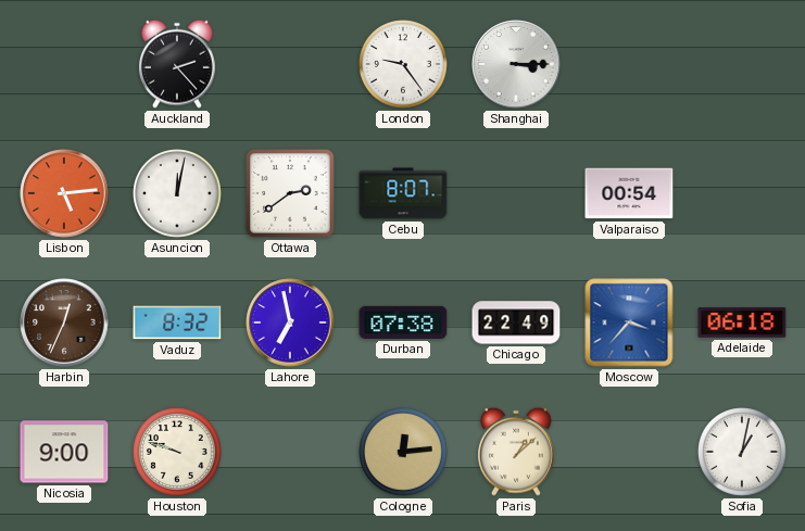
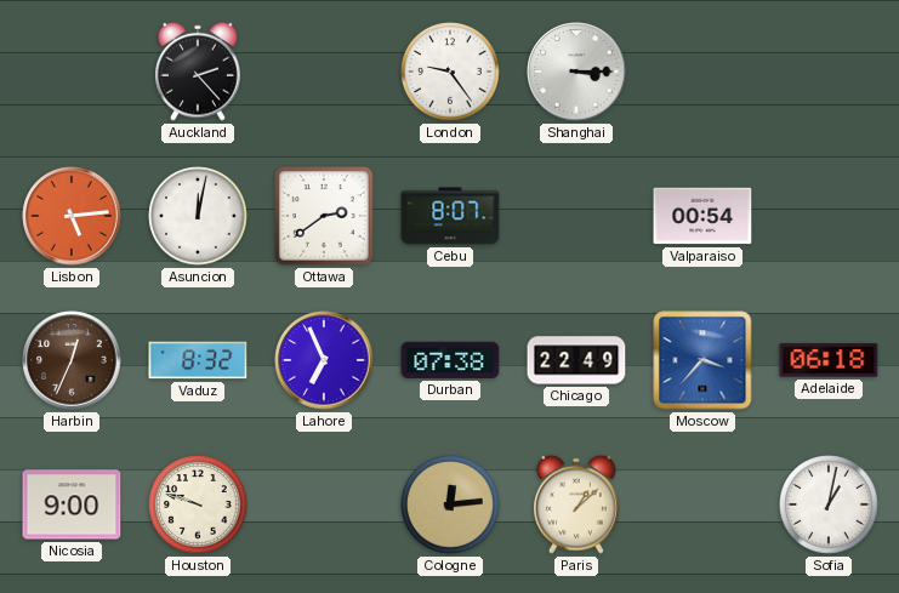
Lahore: 6:58 -> 6:56 (324, 360)
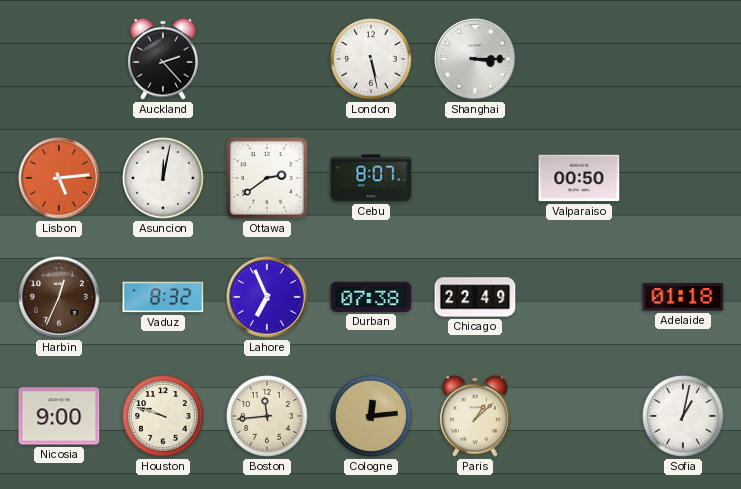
London: 9:24 -> 5:28 (371, 59)
Valparaiso: 00:54 -> 00:50 (579, 178)
Moscow: 3:37 -> none (702, 360)
Adelaide: 06:18 -> 01:18 (683, 297)
Boston: none -> 11:44 (267, 416)
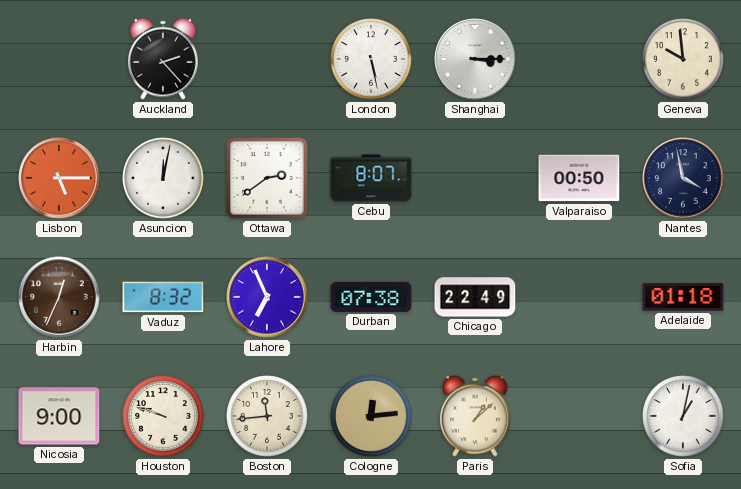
Geneva: none -> 9:59 (683, 59)
Lisbon: 5:14 -> 5:15 (59, 178)
Nantes: none -> 3:58 (683, 178)
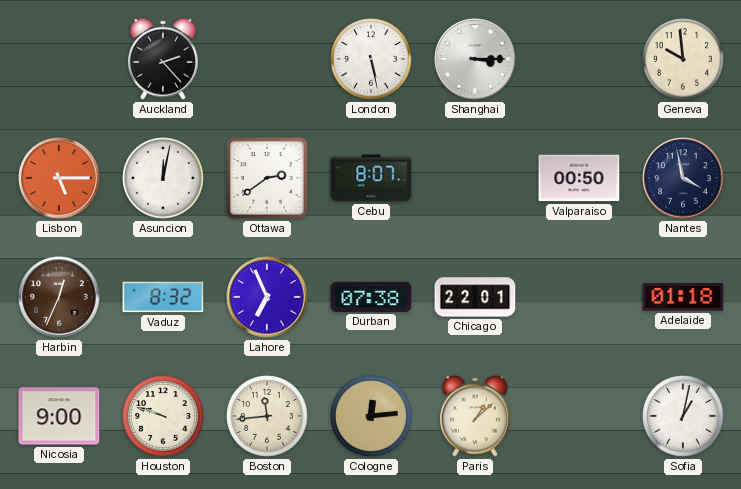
Chicago: 22:49 -> 22:01 (475, 297)
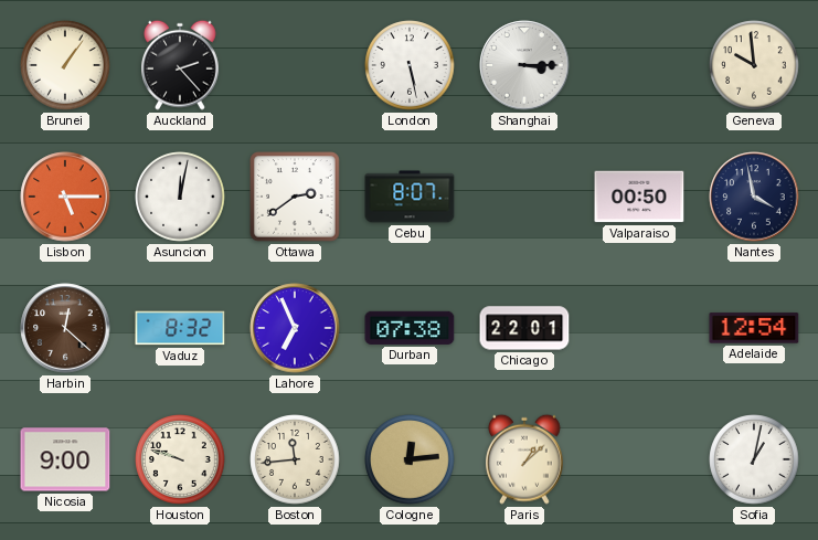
Brunei: none -> 1:06 (65, 65)
Harbin: 12:34 -> 12:22 (65, 328)
Adelaide: 01:18 -> 12:54 (754, 328)
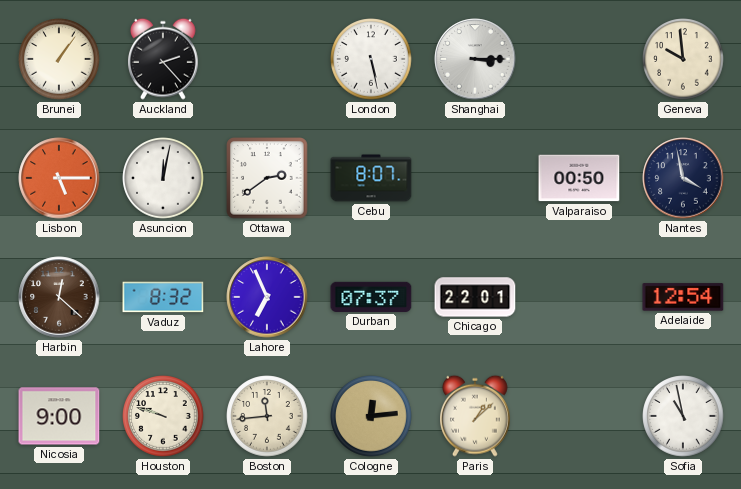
Durban: 07:38 -> 07:37 (371, 297)
Sofia: 1:02 -> 10:58 (683, 416)
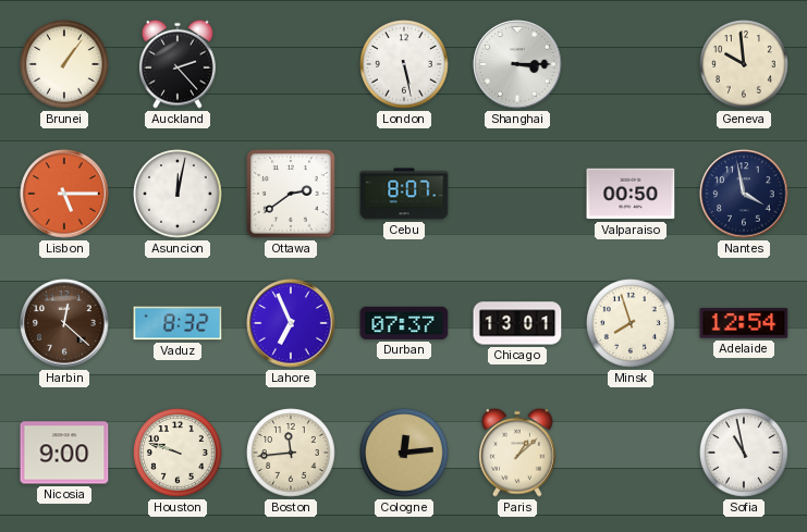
Chicago: 22:01 -> 13:01 (517, 323)
Minsk: none -> 7:57 (631, 323)
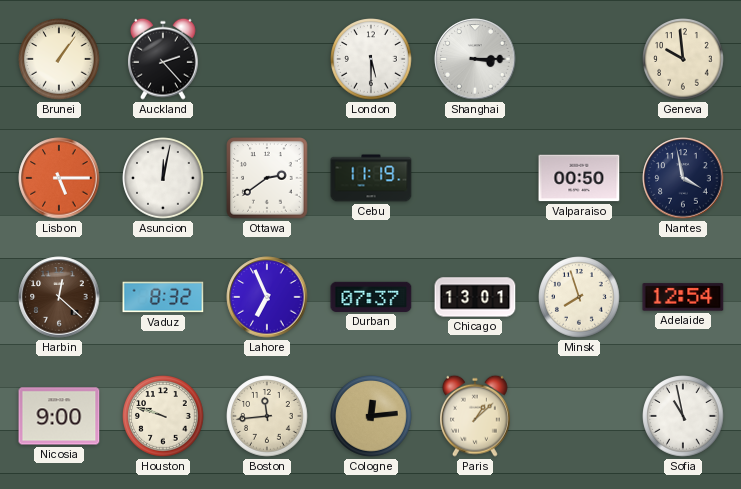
London: 5:28 -> 5:30 (371, 59)
Cebu: 8:07 -> 11:19 (371, 178)
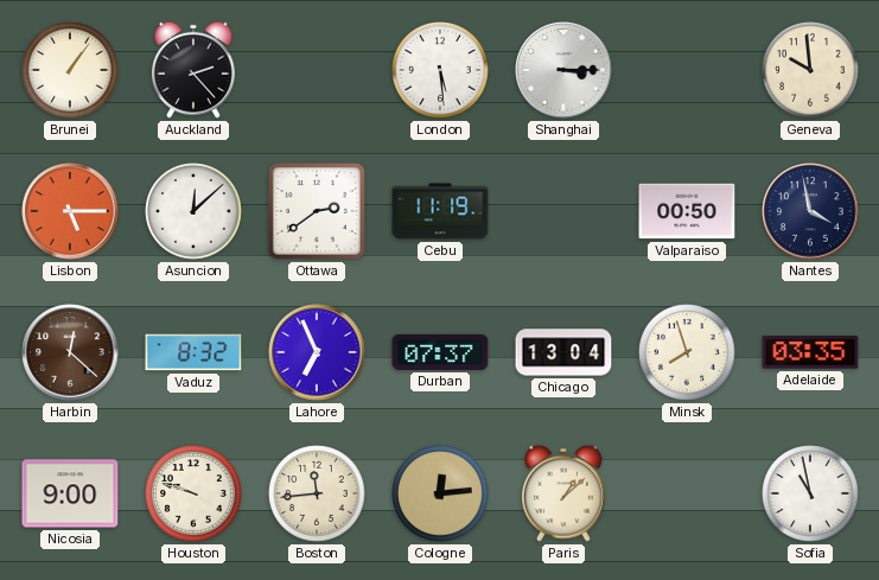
London: 5:30 -> 5:29 (440, 70)
Asuncion: 12:02 -> 12:08 (193, 211)
Chicago: 13:01 -> 13:04 (563, 352)
Adelaide: 12:54 -> 03:35 (810, 352)
